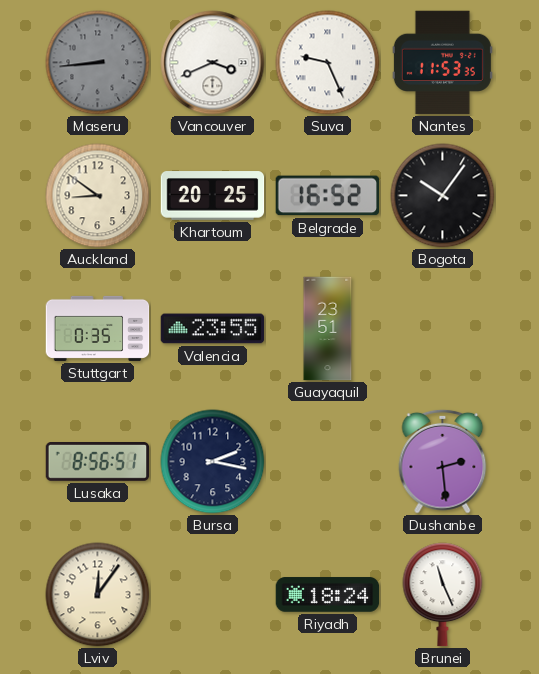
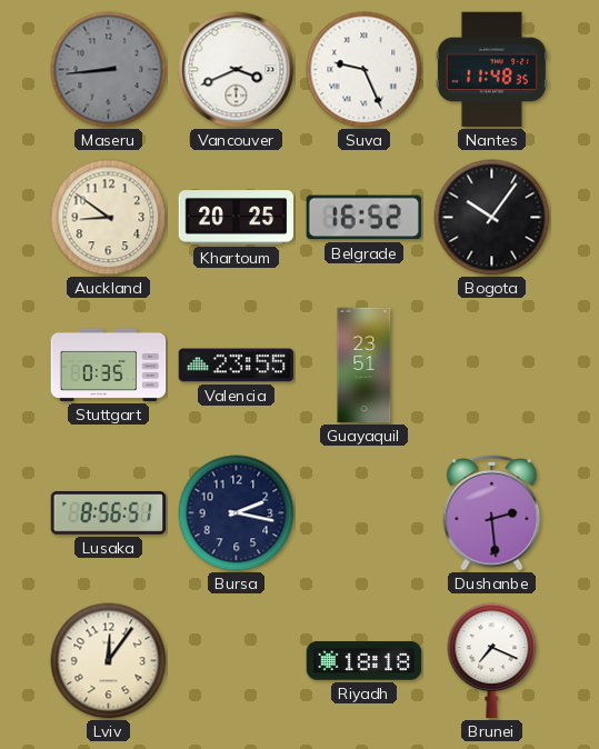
Nantes: 11:53 -> 11:48 (491, 70)
Riyadh: 18:24 -> 18:18 (365, 661)
Brunei: 11:26 -> 7:19 (492, 661)
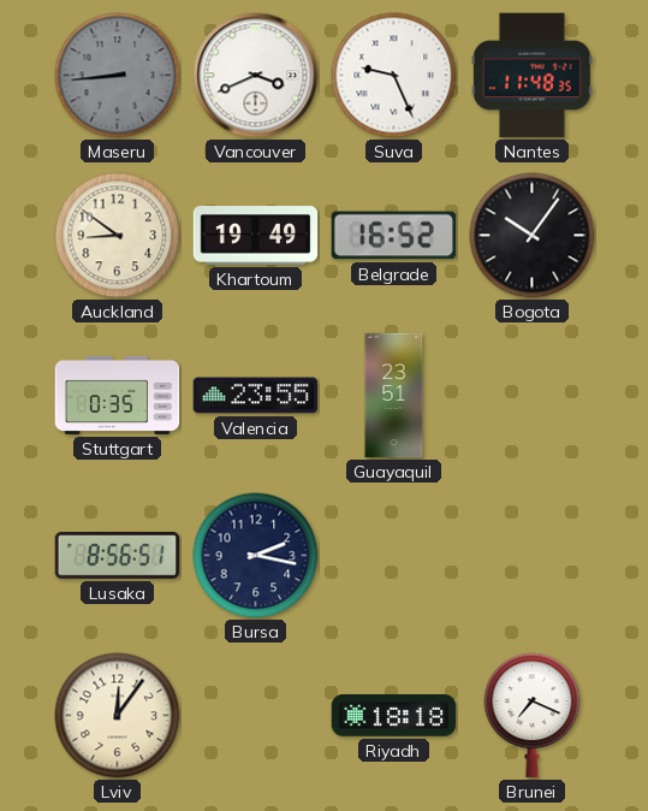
Khartoum: 20:25 -> 19:49 (256, 236)
Dushanbe: 2:29 -> none (492, 512)
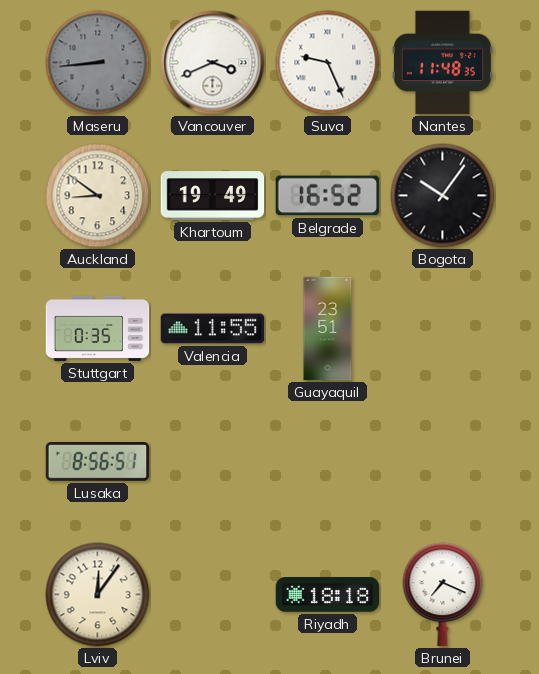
Valencia: 23:55 -> 11:55 (213, 329)
Bursa: 2:17 -> none (256, 556)
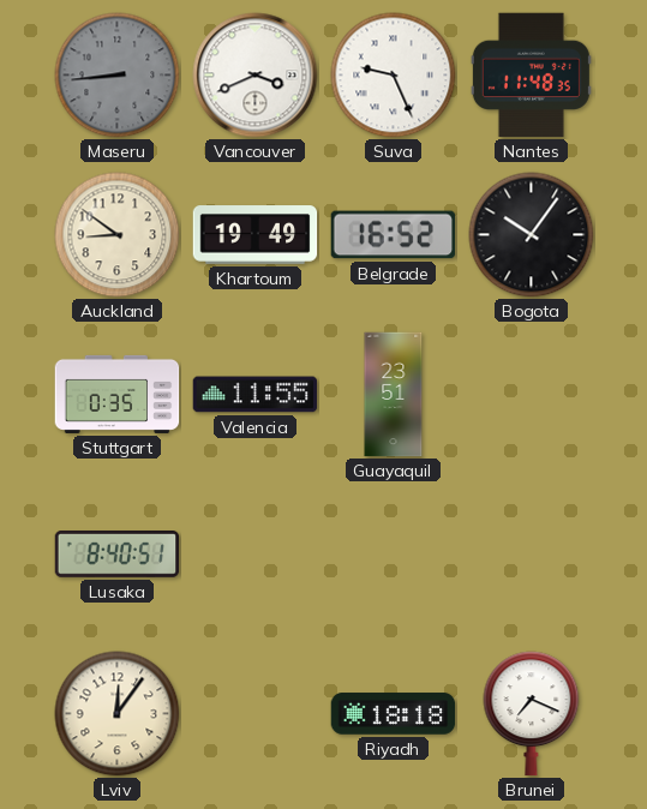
Lusaka: 8:56 -> 8:40 (118, 555)
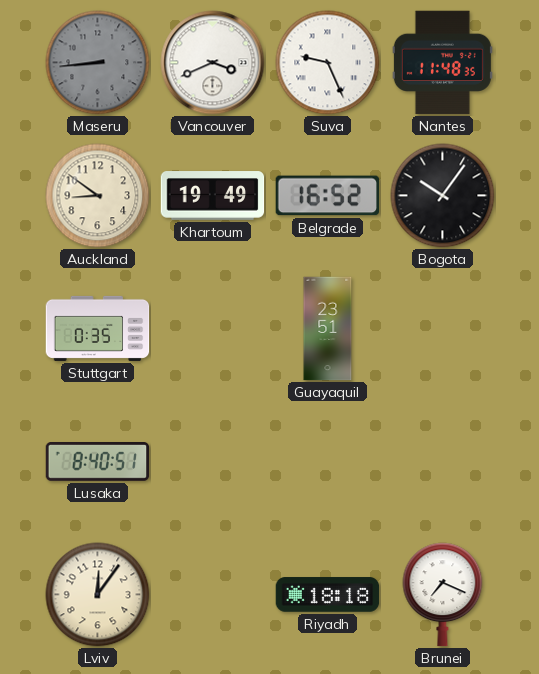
Valencia: 11:55 -> none (256, 395)
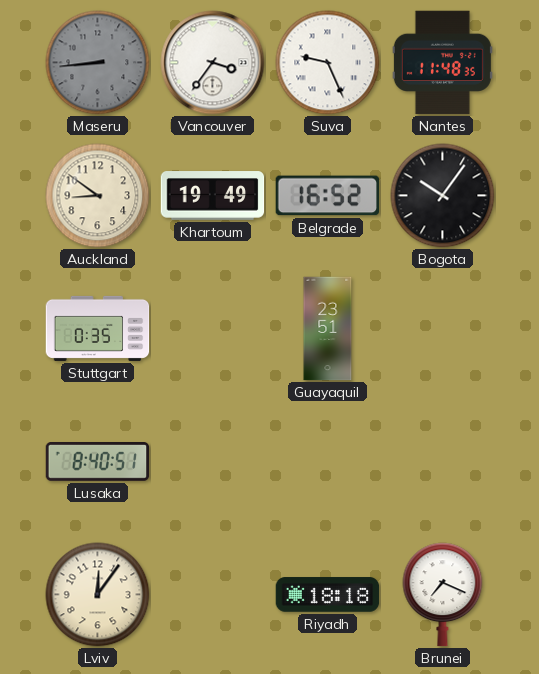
Vancouver: 3:41 -> 3:36 (213, 63)
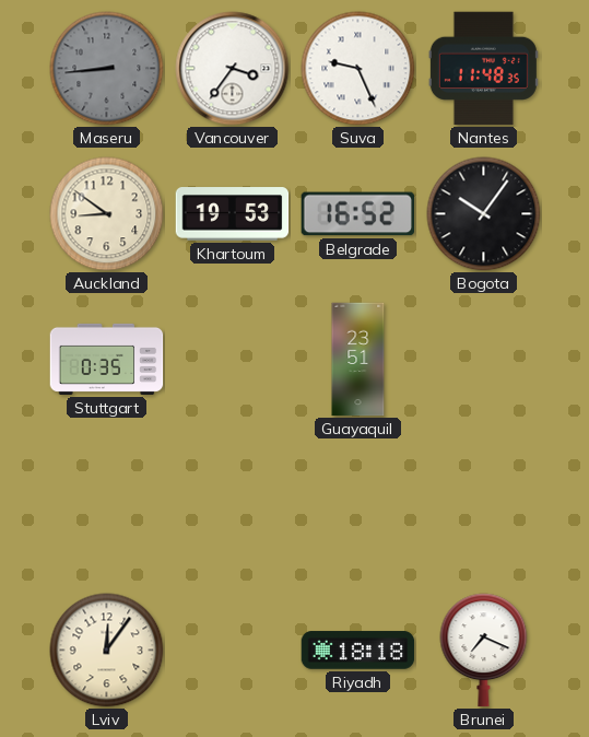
Khartoum: 19:49 -> 19:53 (233, 214)
Lusaka: 8:40 -> none (98, 462)
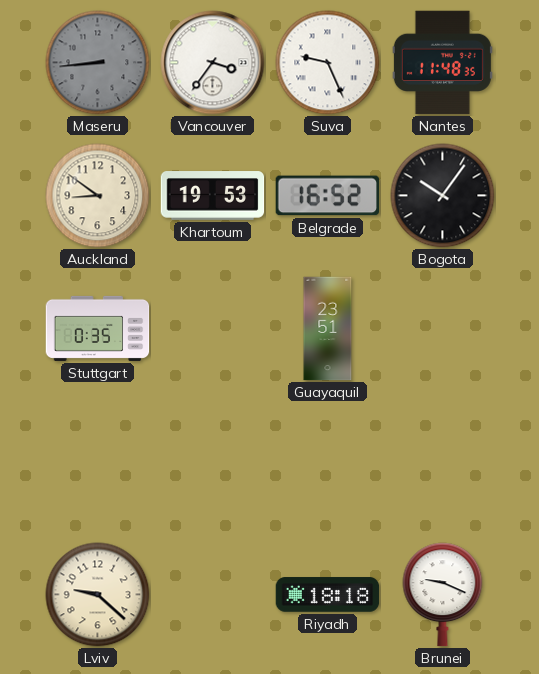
Lviv: 12:06 -> 9:22 (98, 595)
Brunei: 7:19 -> 9:19 (443, 595)
